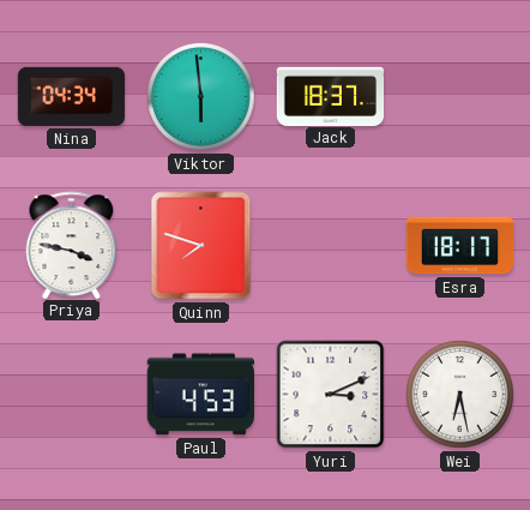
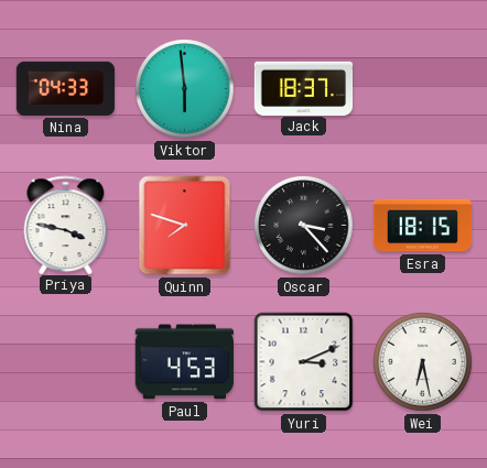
Nina: 04:34 -> 04:33 (66, 88)
Oscar: none -> 3:23 (304, 226)
Esra: 18:17 -> 18:15 (423, 226)
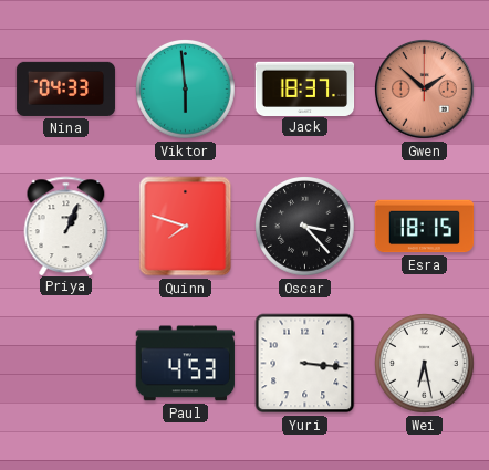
Gwen: none -> 1:52 (425, 90)
Priya: 3:47 -> 1:04 (66, 226)
Yuri: 3:11 -> 3:16 (305, 364)
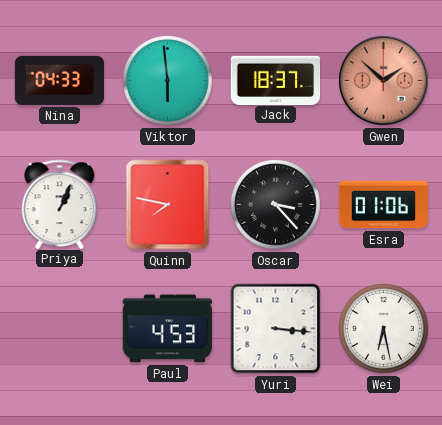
Quinn: 7:48 -> 7:47 (168, 205)
Esra: 18:15 -> 01:06 (384, 205)
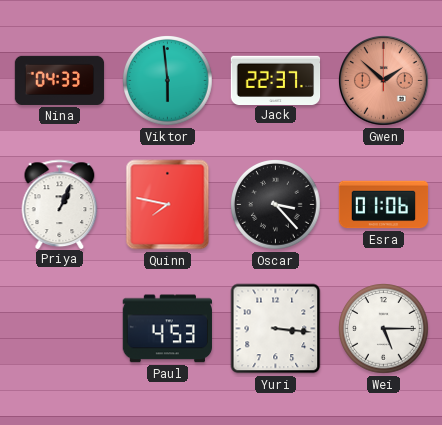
Jack: 18:37 -> 22:37 (276, 80)
Wei: 6:28 -> 5:15 (384, 329)
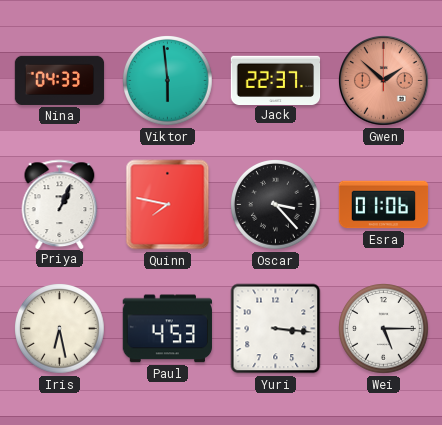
Iris: none -> 6:28 (60, 329)
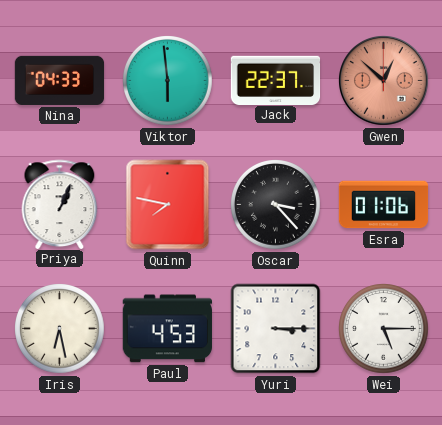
Gwen: 1:52 -> 12:52 (384, 81)
Yuri: 3:16 -> 3:15 (276, 329)
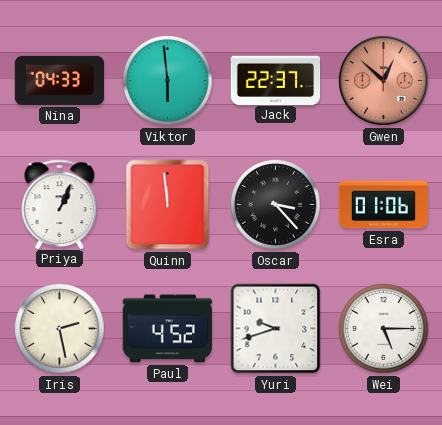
Quinn: 7:47 -> 11:59 (168, 205)
Iris: 6:28 -> 2:28 (60, 329)
Paul: 4:53 -> 4:52 (167, 329)
Yuri: 3:15 -> 9:42 (276, 329)
